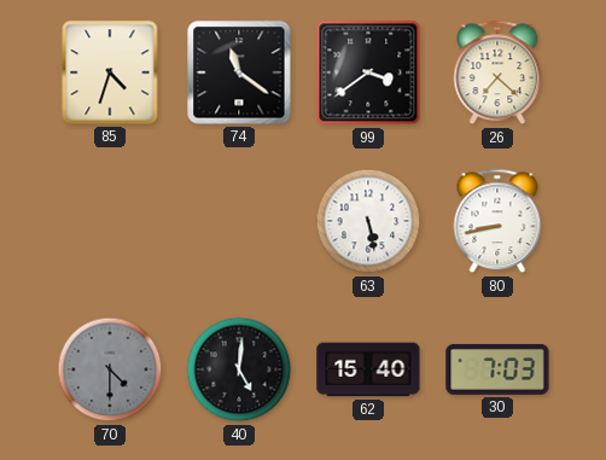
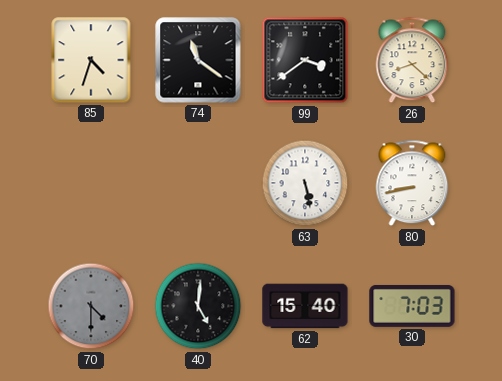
26: 7:22 -> 8:22 (412, 60)
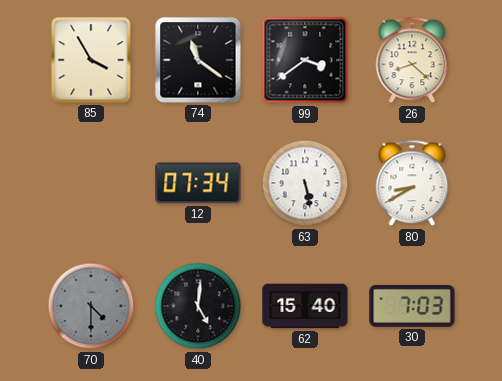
85: 4:33 -> 3:55 (91, 60)
12: none -> 07:34 (198, 183)
80: 8:43 -> 8:40 (412, 183)
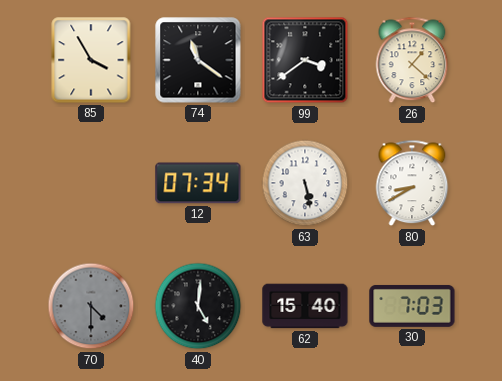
26: 8:22 -> 1:22 (412, 60)
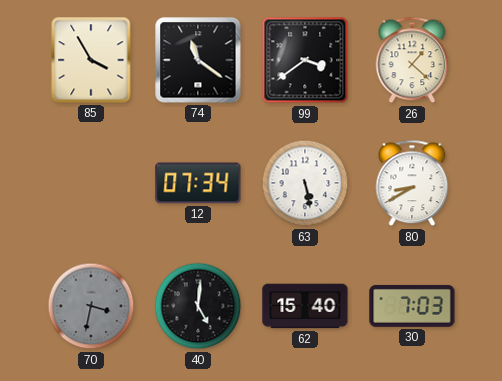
70: 4:30 -> 3:32 (91, 306)
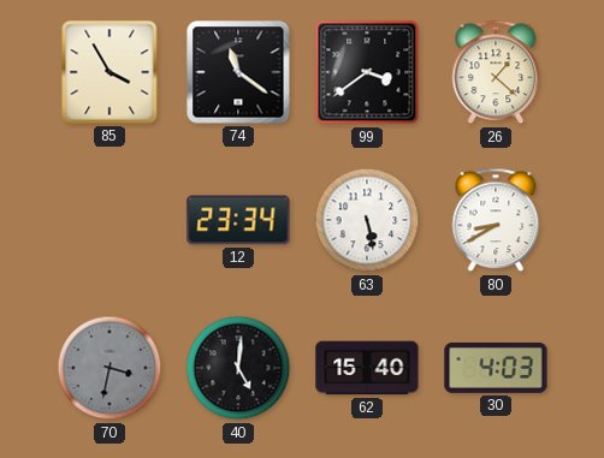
12: 07:34 -> 23:34 (238, 220)
30: 7:03 -> 4:03 (496, 368)
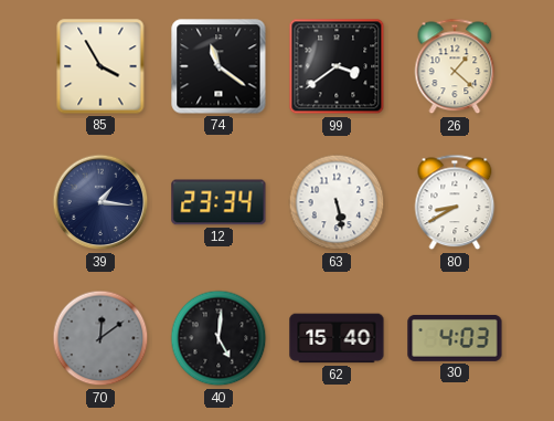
39: none -> 1:16 (100, 202)
70: 3:32 -> 12:09 (100, 338)
